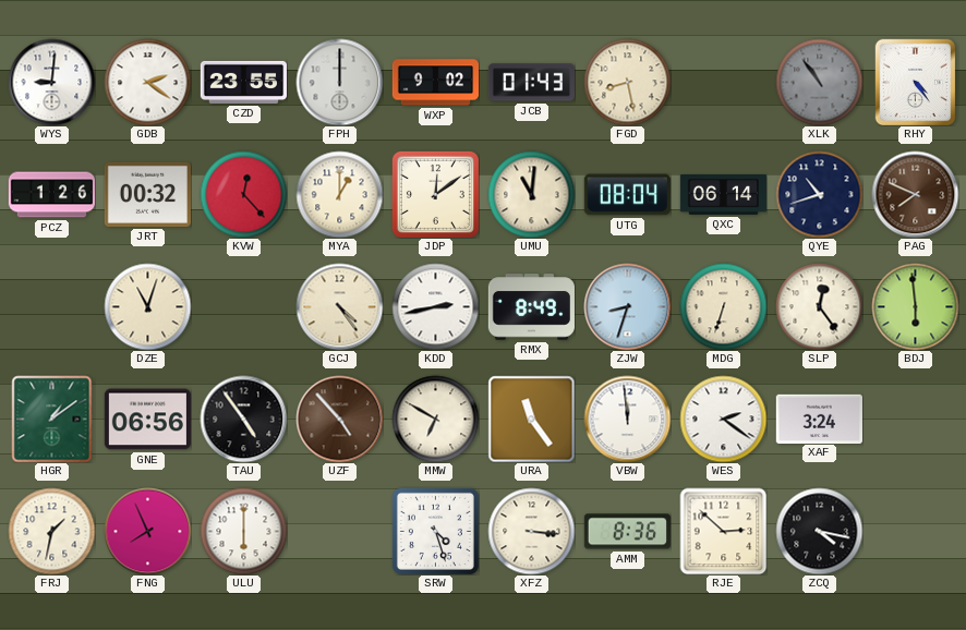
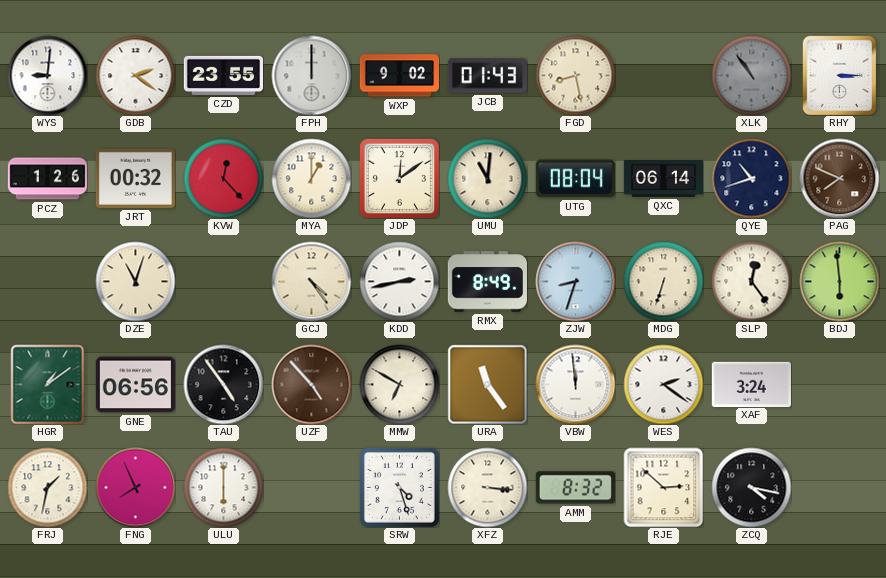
RHY: 4:24 -> 3:15 (840, 75)
AMM: 8:36 -> 8:32 (575, 488)
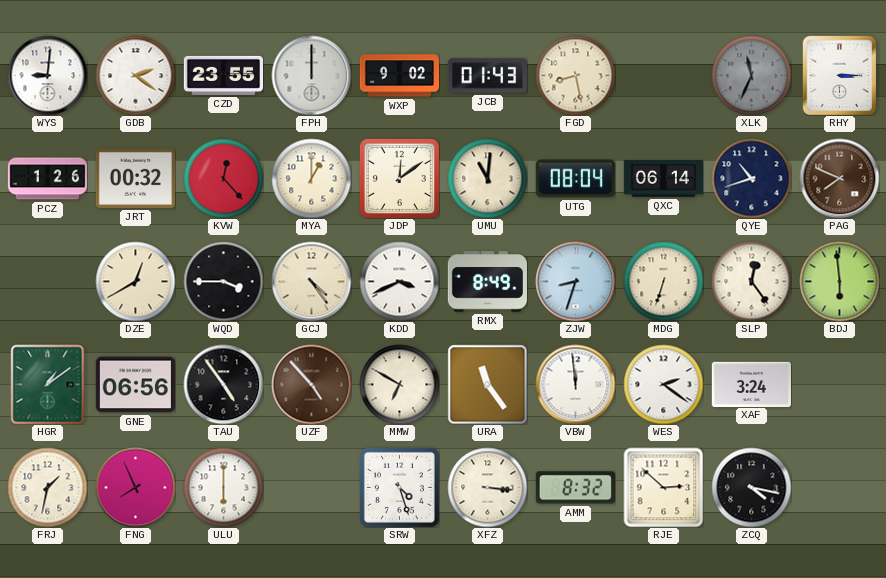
XLK: 10:54 -> 11:34 (751, 75)
DZE: 11:03 -> 12:40 (135, 281)
WQD: none -> 3:45 (223, 281)
KDD: 2:43 -> 3:41 (399, 281)
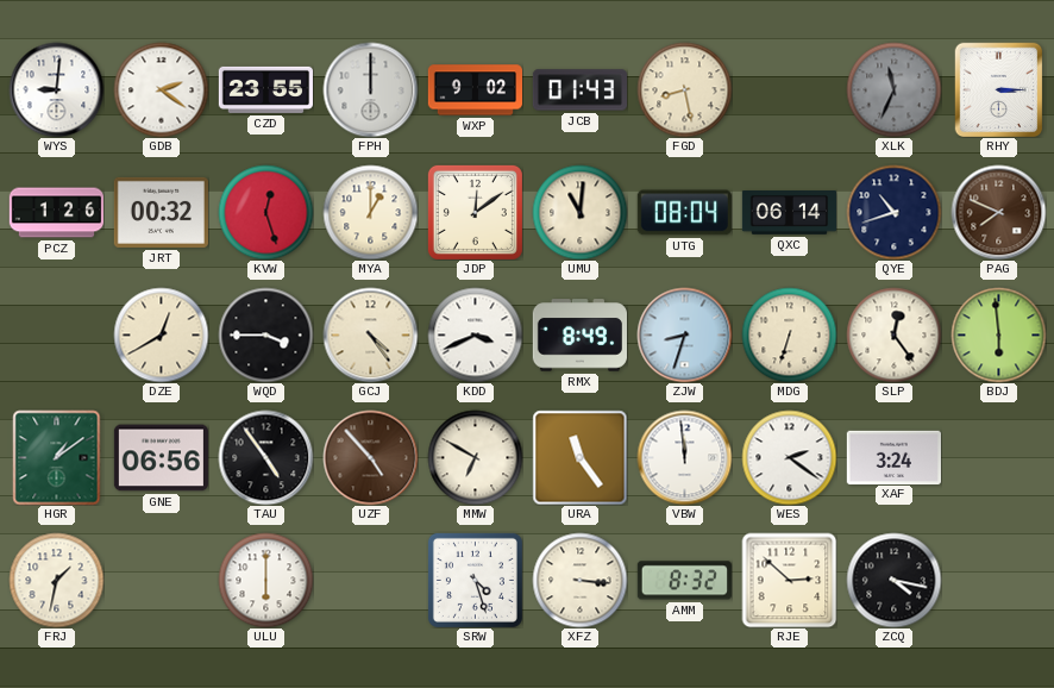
KVW: 12:23 -> 12:27 (265, 212)
FNG: 7:56 -> none (135, 487)
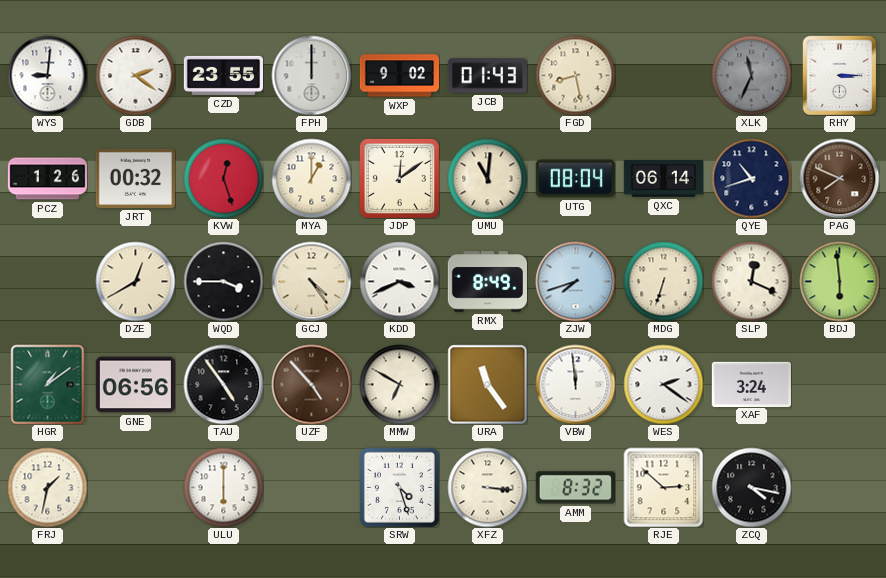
ZJW: 8:33 -> 7:42 (575, 281)
SLP: 12:24 -> 12:19 (751, 281)
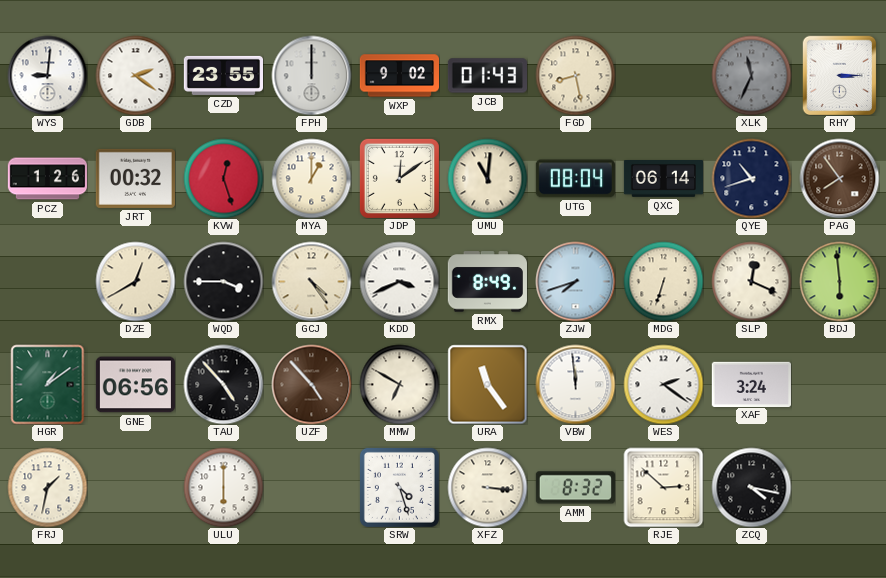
PAG: 7:49 -> 7:54 (839, 178)
TAU: 4:54 -> 4:53 (223, 384)
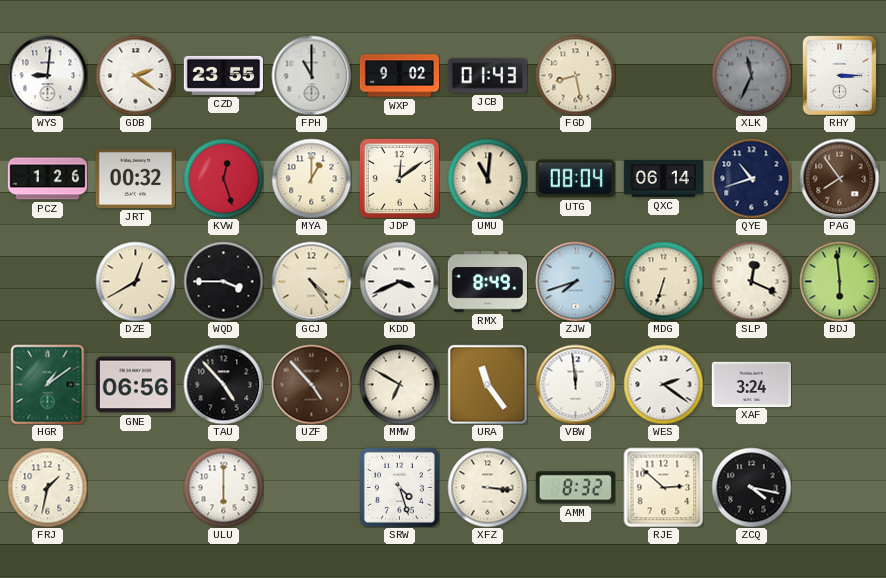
FPH: 12:00 -> 11:00 (311, 75)
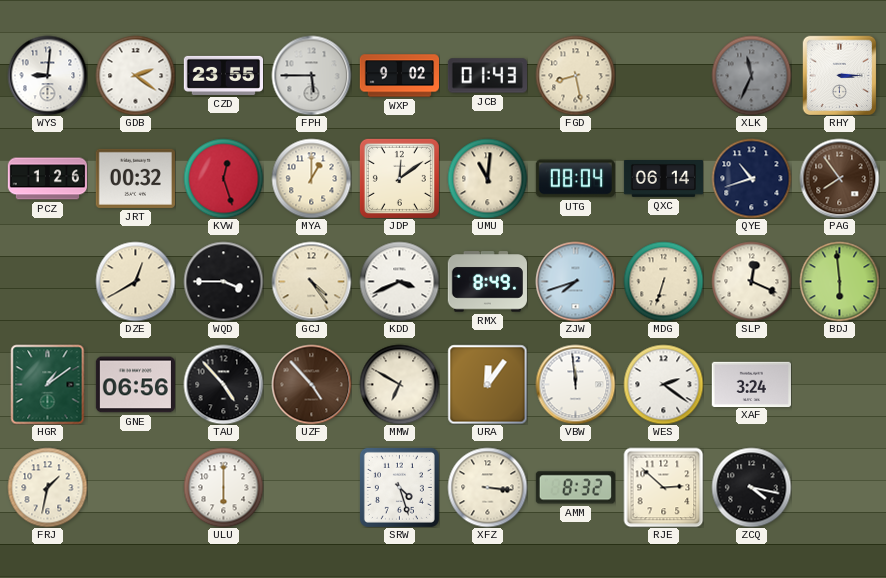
FPH: 11:00 -> 5:45 (311, 75)
URA: 11:24 -> 12:06 (487, 384)
